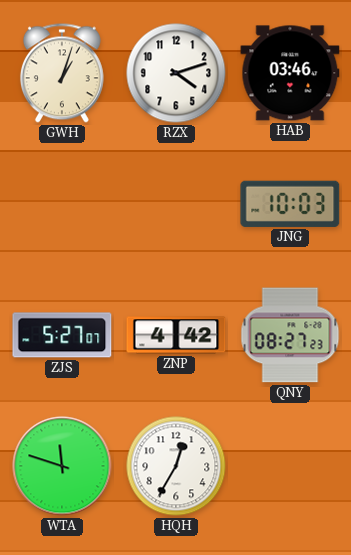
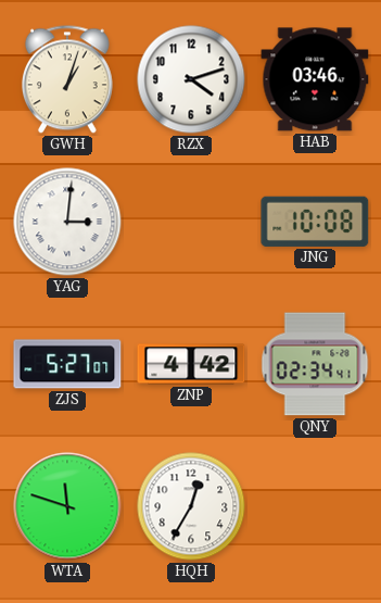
YAG: none -> 3:01 (67, 222)
JNG: 10:03 -> 10:08 (315, 222)
QNY: 08:27 -> 02:34 (315, 364)
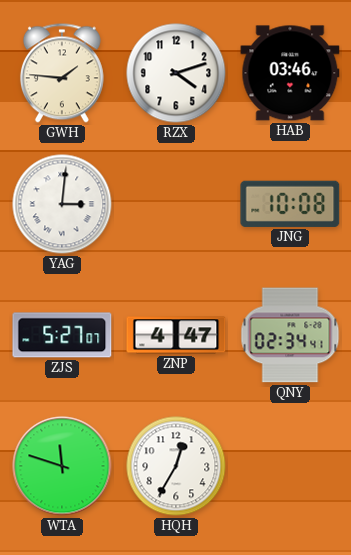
GWH: 1:03 -> 1:46 (62, 73)
ZNP: 4:42 -> 4:47 (176, 335)
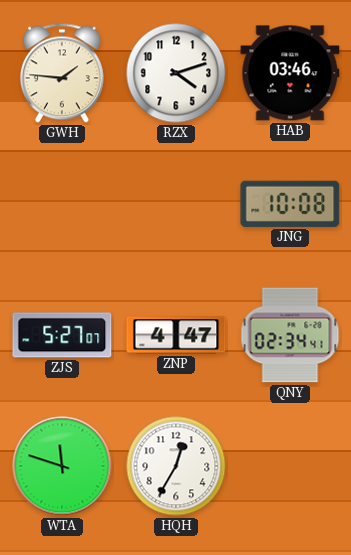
YAG: 3:01 -> none (62, 204)
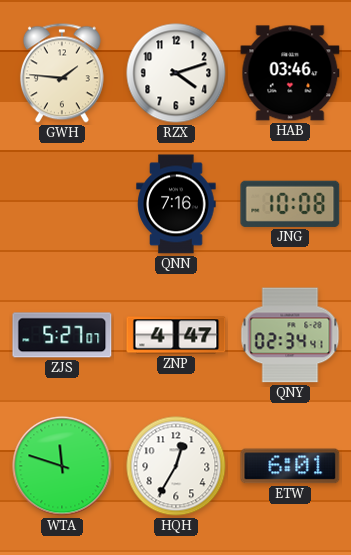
QNN: none -> 7:16 (176, 204)
ETW: none -> 6:01 (290, 466)
